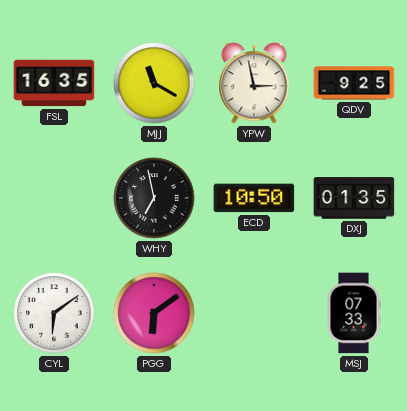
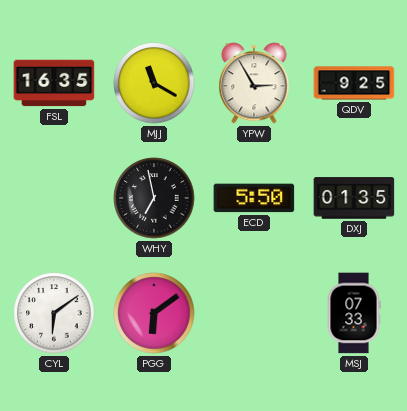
YPW: 2:58 -> 2:55 (254, 83)
ECD: 10:50 -> 5:50 (254, 198)
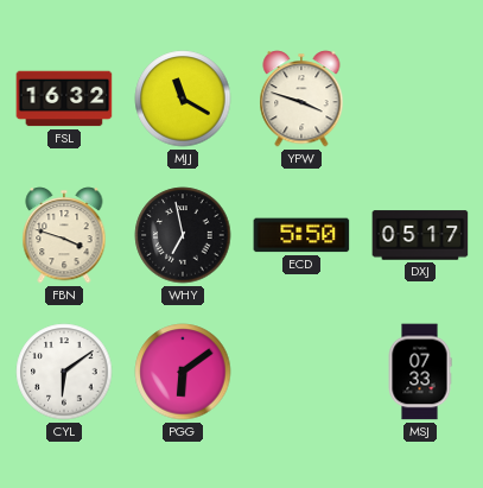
FSL: 16:35 -> 16:32 (64, 99)
YPW: 2:55 -> 3:48 (301, 99)
QDV: 9:25 -> none (354, 83)
FBN: none -> 3:48 (64, 235)
DXJ: 01:35 -> 05:17 (420, 235)
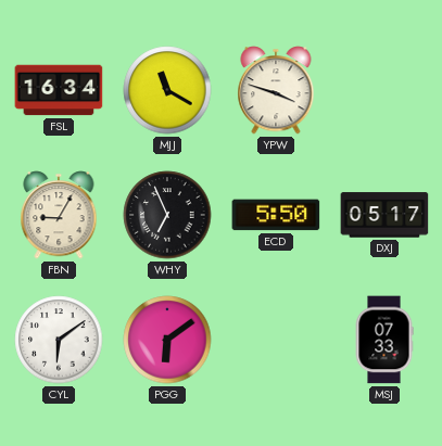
FSL: 16:32 -> 16:34 (59, 90)
FBN: 3:48 -> 9:05 (59, 215)
WHY: 6:58 -> 6:56 (167, 215)
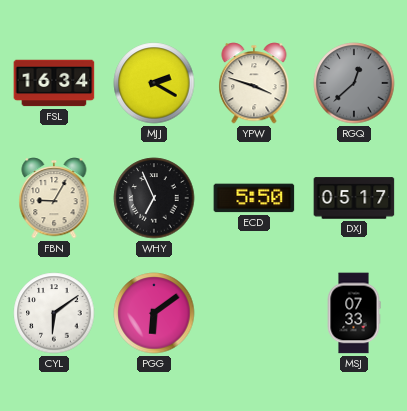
MJJ: 11:20 -> 2:20 (154, 83)
RGQ: none -> 12:38 (354, 83)
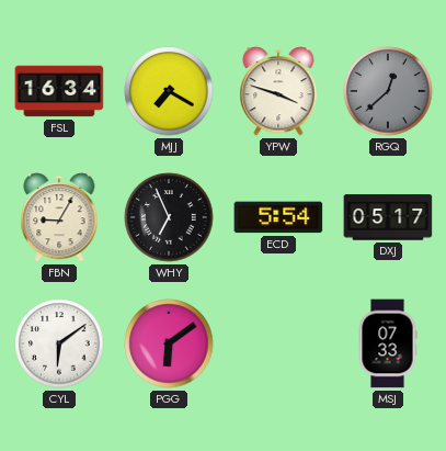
MJJ: 2:20 -> 7:20 (169, 91)
ECD: 5:50 -> 5:54 (278, 217)
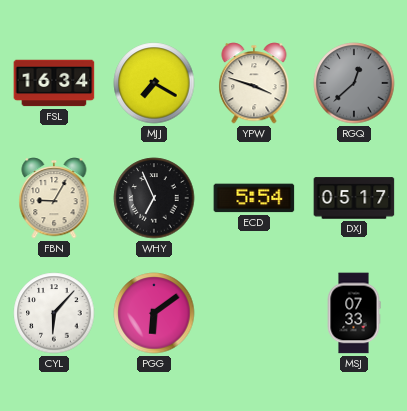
CYL: 6:09 -> 6:07 (54, 313)
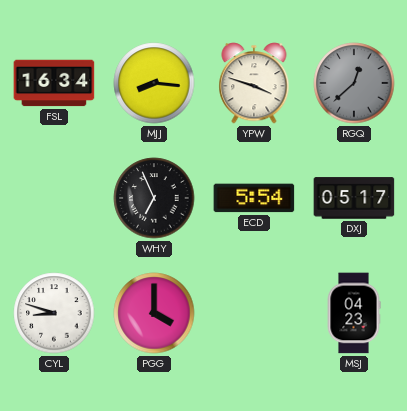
MJJ: 7:20 -> 8:16 (154, 83)
FBN: 9:05 -> none (54, 198)
CYL: 6:07 -> 8:48 (54, 313)
PGG: 6:09 -> 4:00 (154, 313)
MSJ: 07:33 -> 04:23 (354, 313)
